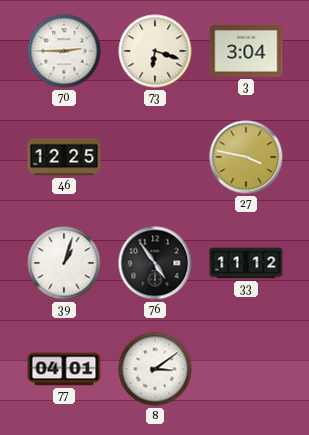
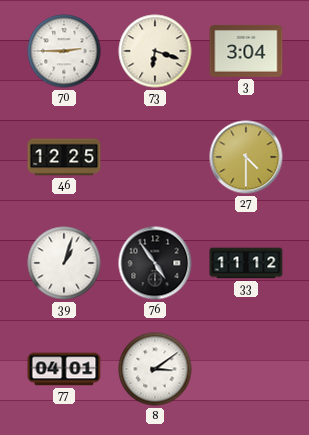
27: 3:47 -> 4:30 (246, 157)
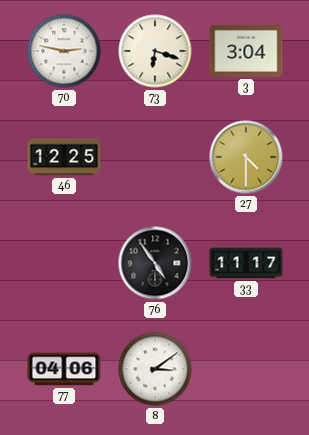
70: 2:45 -> 2:47 (64, 51)
39: 1:03 -> none (64, 263)
33: 11:12 -> 11:17 (246, 263)
77: 04:01 -> 04:06 (64, 369)
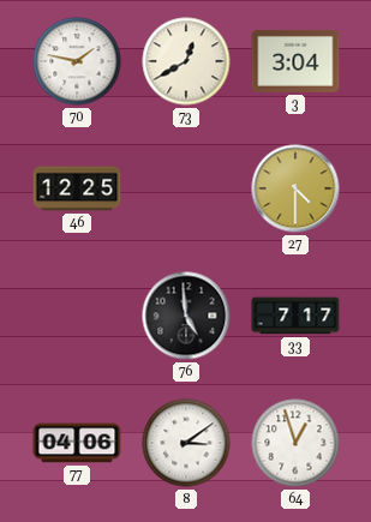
70: 2:47 -> 1:47 (77, 61)
73: 6:18 -> 12:40 (186, 61)
76: 4:54 -> 4:59 (186, 316)
33: 11:17 -> 7:17 (295, 316)
64: none -> 12:57 (295, 443)
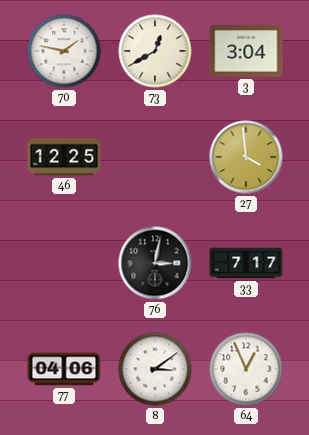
27: 4:30 -> 3:59 (246, 157)
76: 4:59 -> 3:02 (155, 263)
64: 12:57 -> 12:56 (246, 369)
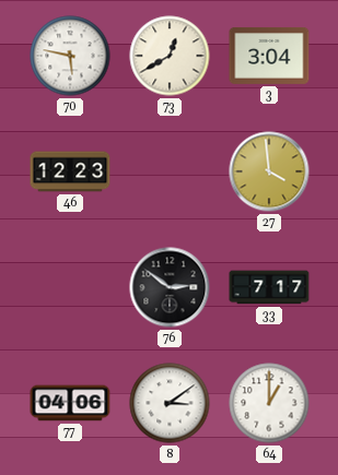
70: 1:47 -> 5:47 (70, 56)
46: 12:25 -> 12:23 (70, 171)
76: 3:02 -> 2:51 (170, 287)
64: 12:56 -> 1:00 (269, 403)
